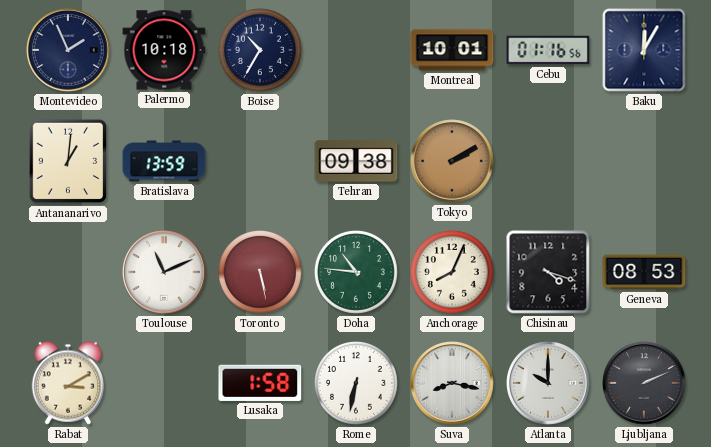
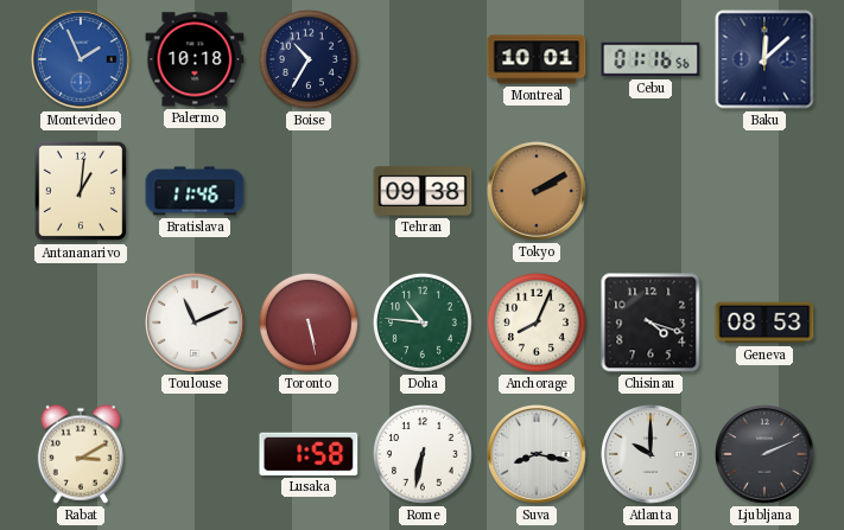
Montevideo dial: navy -> blue (81, 59)
Baku: 12:05 -> 12:08 (764, 59)
Bratislava: 13:59 -> 11:46 (195, 191)
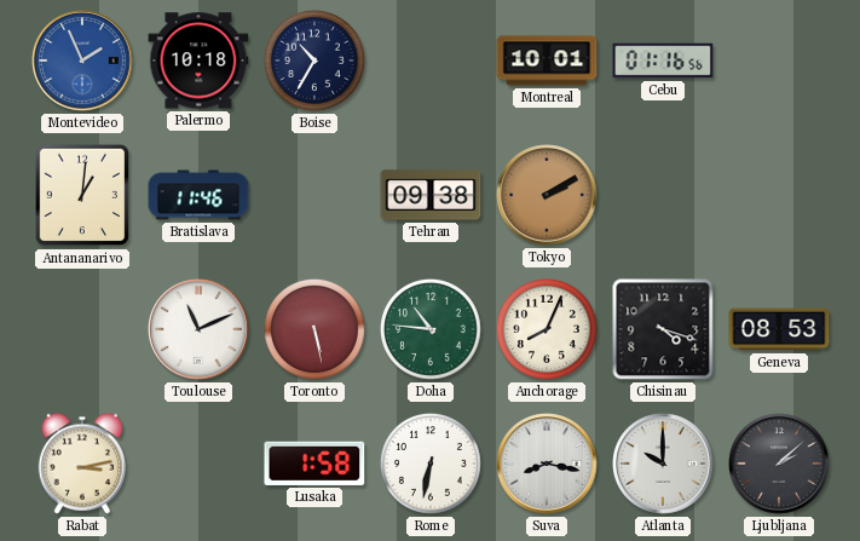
Baku: 12:08 -> none (764, 59)
Rabat: 3:10 -> 3:13 (81, 464)
Ljubljana: 2:11 -> 2:08 (779, 464)
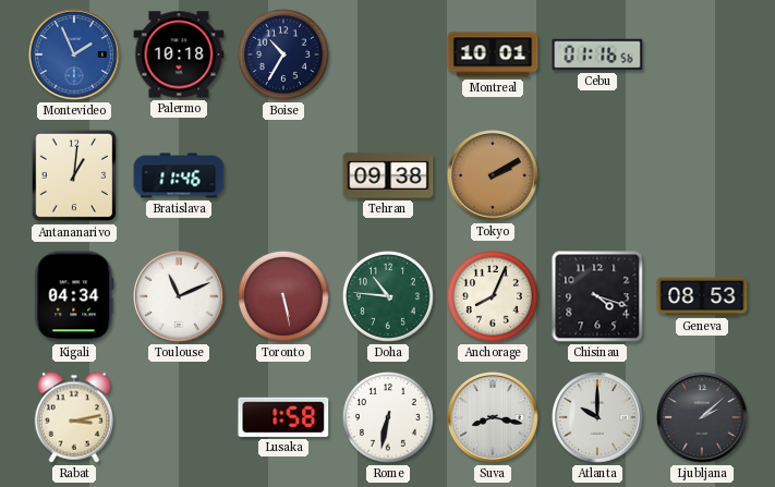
Kigali: none -> 04:34 (74, 296)
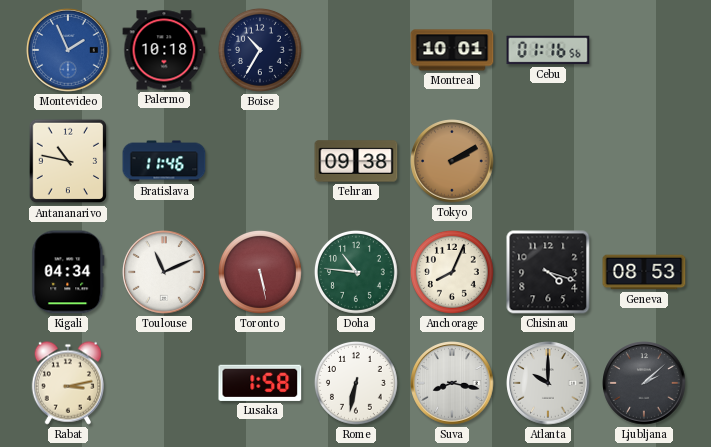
Antananarivo: 1:01 -> 10:47 (68, 161)
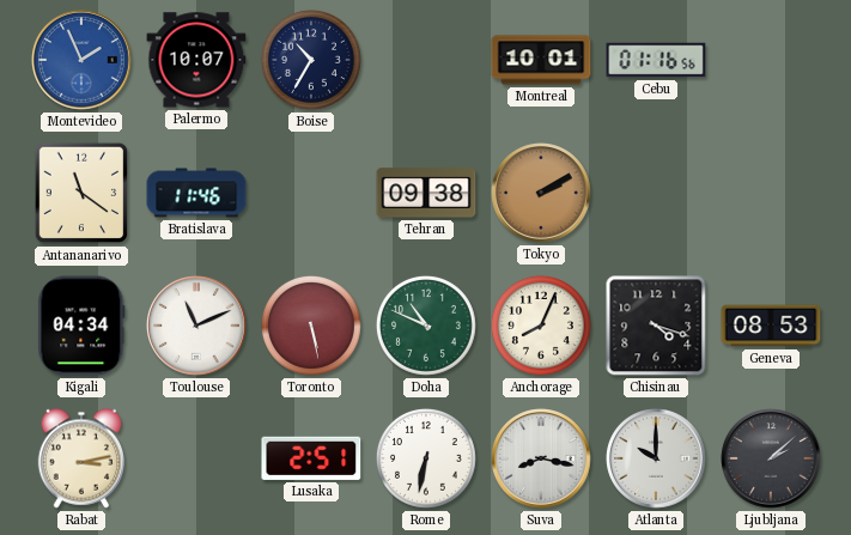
Palermo: 10:18 -> 10:07 (196, 60)
Antananarivo: 10:47 -> 11:21 (81, 193)
Doha: 10:46 -> 10:49 (426, 326)
Lusaka: 1:58 -> 2:51 (311, 458)
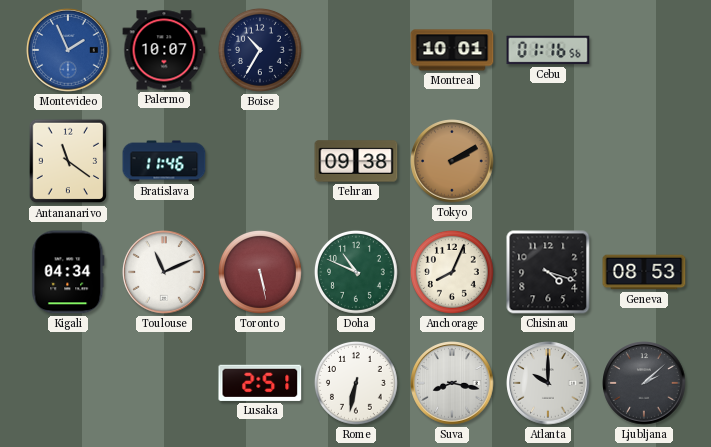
Rabat: 3:13 -> none (80, 458)
